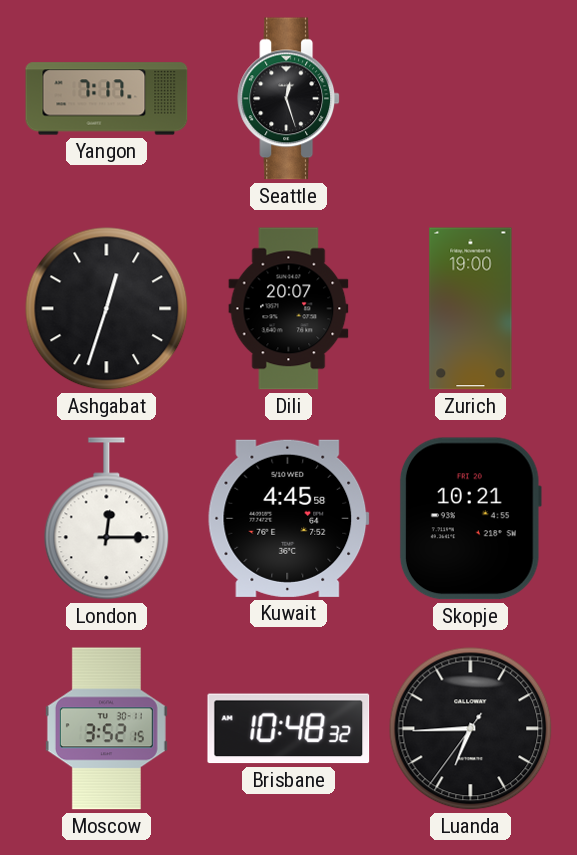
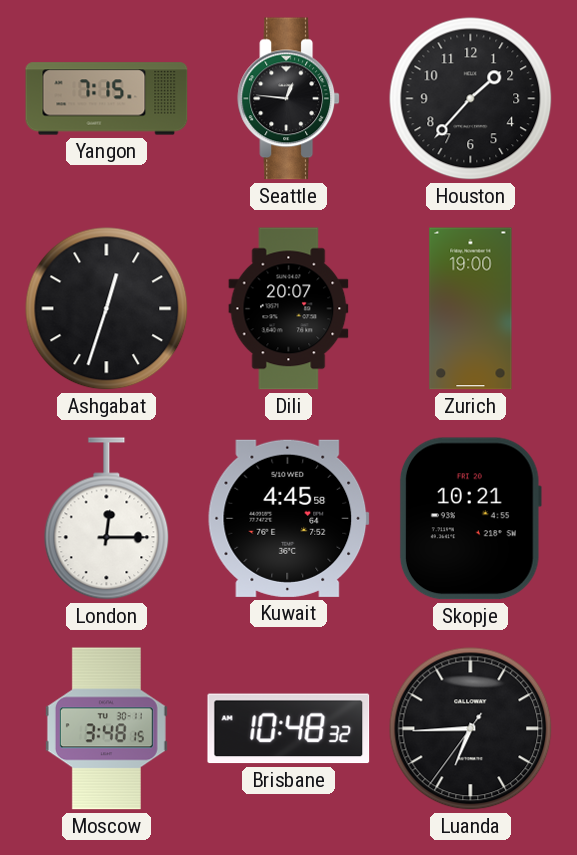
Yangon: 7:17 -> 7:15 (107, 99)
Seattle: 12:27 -> 12:46 (289, 99)
Houston: none -> 1:37 (471, 99)
Moscow: 3:52 -> 3:48 (106, 729)
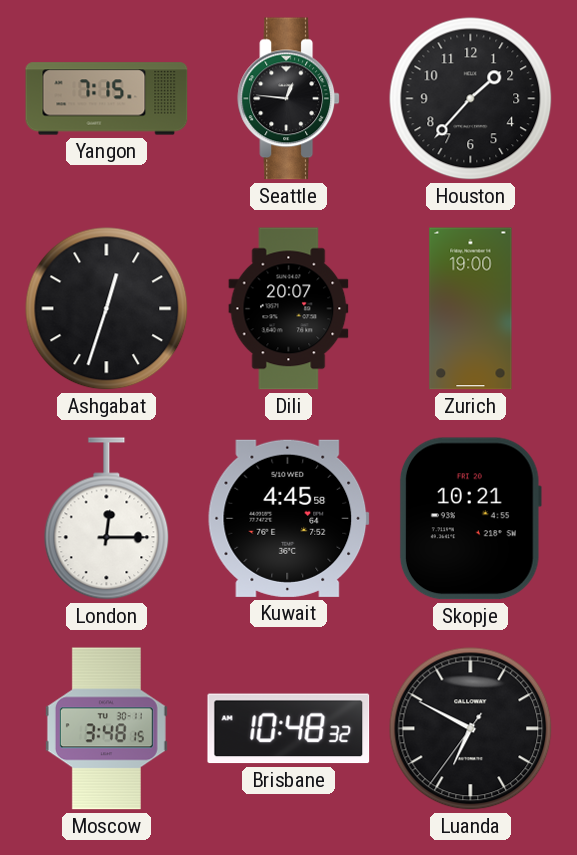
Luanda: 6:44 -> 6:49 (471, 729)
